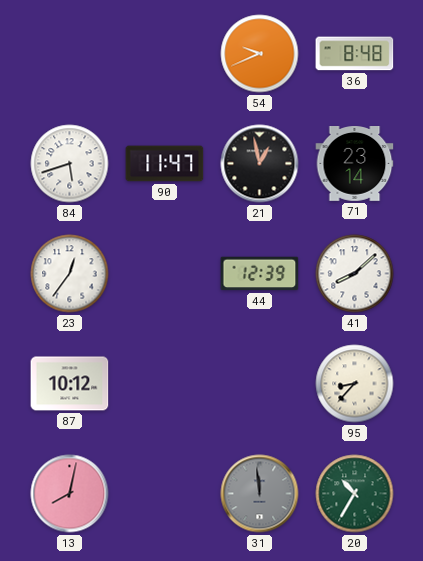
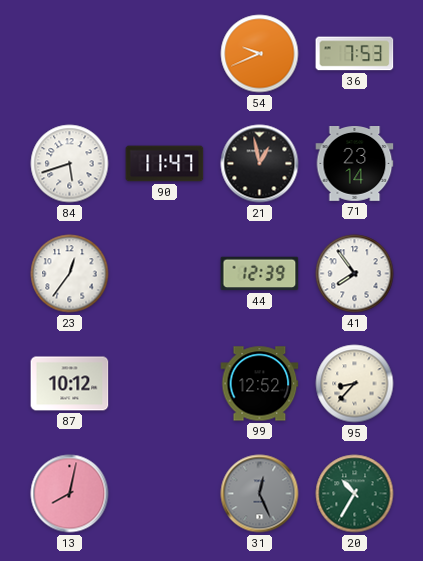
36: 8:48 -> 7:53 (355, 54)
41: 8:08 -> 7:54 (355, 274)
99: none -> 12:52 (260, 384)
31: 11:59 -> 12:26 (260, 494)
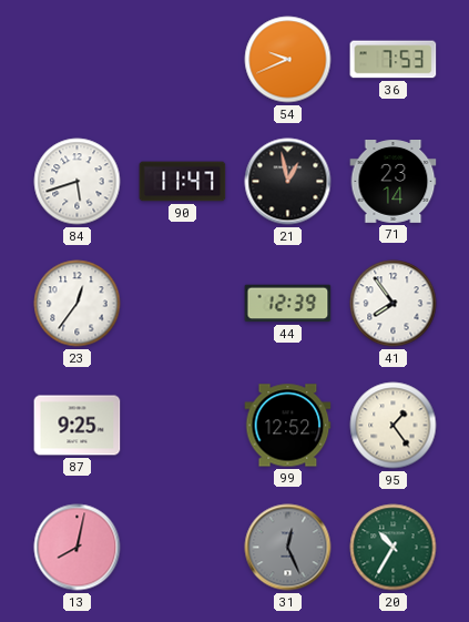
87: 10:12 -> 9:25 (78, 426)
95: 8:37 -> 1:24 (394, 426)
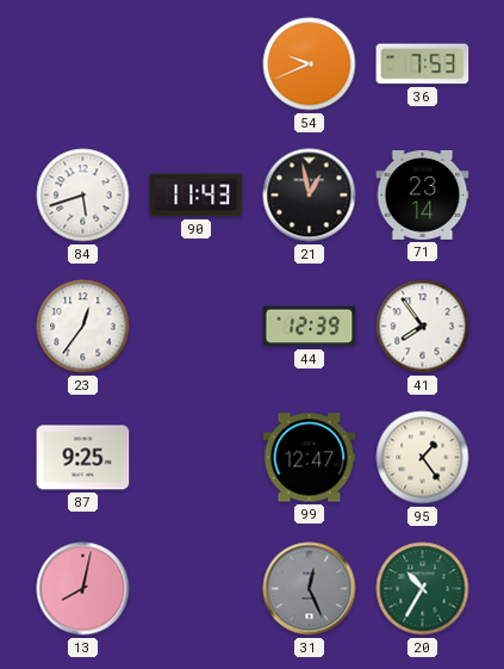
90: 11:47 -> 11:43 (197, 196)
99: 12:52 -> 12:47 (310, 458)
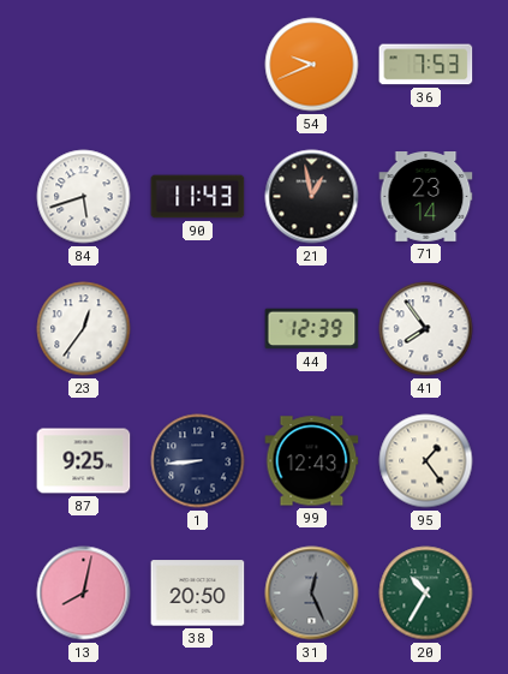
1: none -> 8:44 (198, 461)
99: 12:47 -> 12:43 (312, 461)
38: none -> 20:50 (198, 594)
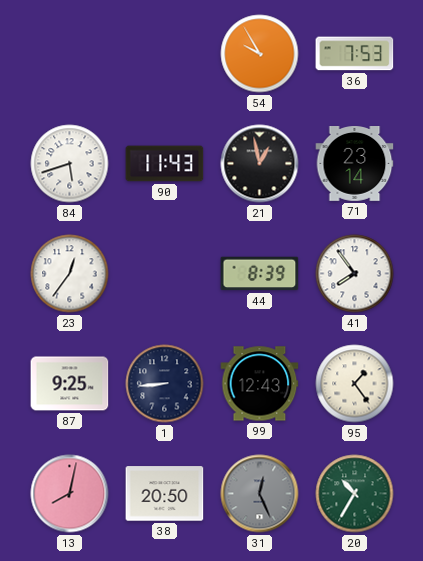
54: 9:41 -> 9:55 (260, 54)
44: 12:39 -> 8:39 (260, 274)
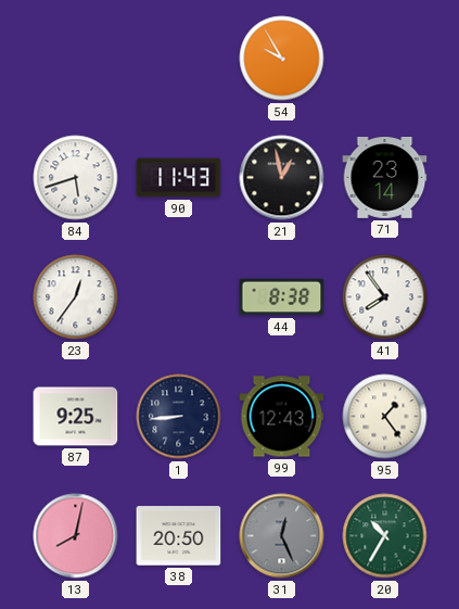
36: 7:53 -> none (355, 54)
44: 8:39 -> 8:38 (282, 297)
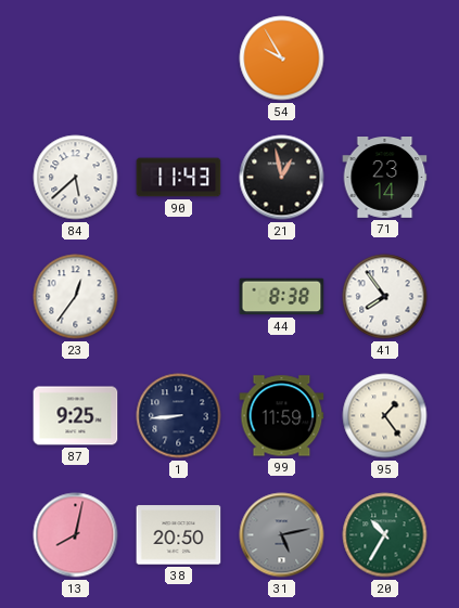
84: 5:42 -> 5:38 (76, 178)
99: 12:43 -> 11:59 (282, 416)
31: 12:26 -> 5:13 (282, 535)
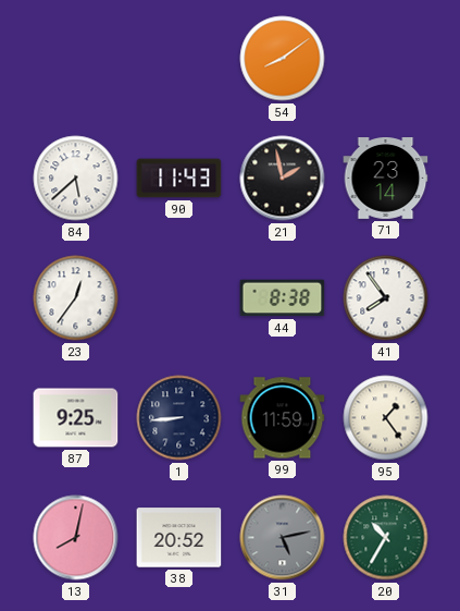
54: 9:55 -> 8:09 (283, 59)
21: 12:58 -> 1:58 (283, 179)
38: 20:50 -> 20:52 (179, 538)
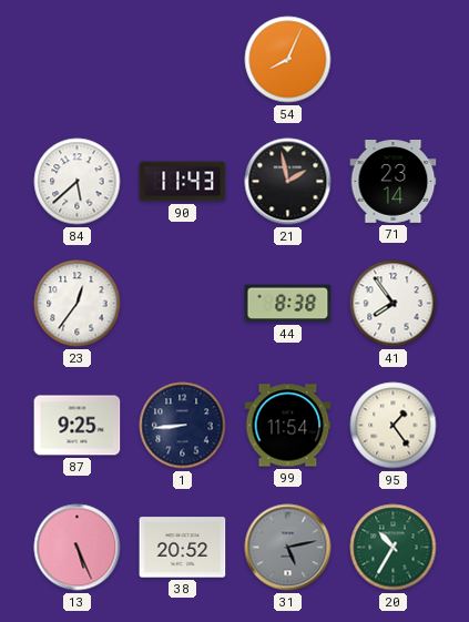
54: 8:09 -> 8:04 (288, 60)
99: 11:59 -> 11:54 (288, 426)
13: 8:02 -> 5:26 (78, 548)
